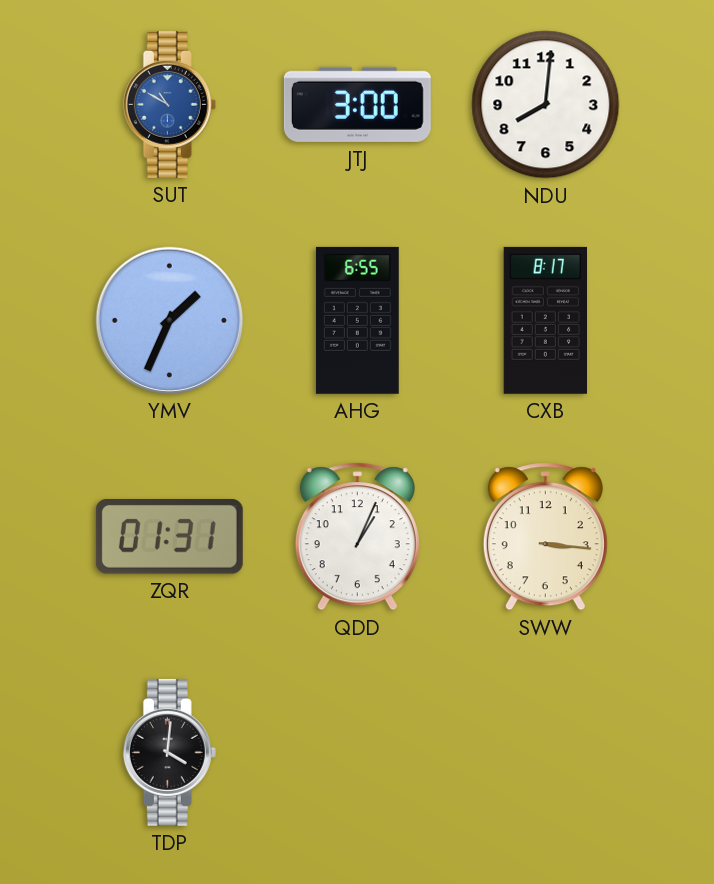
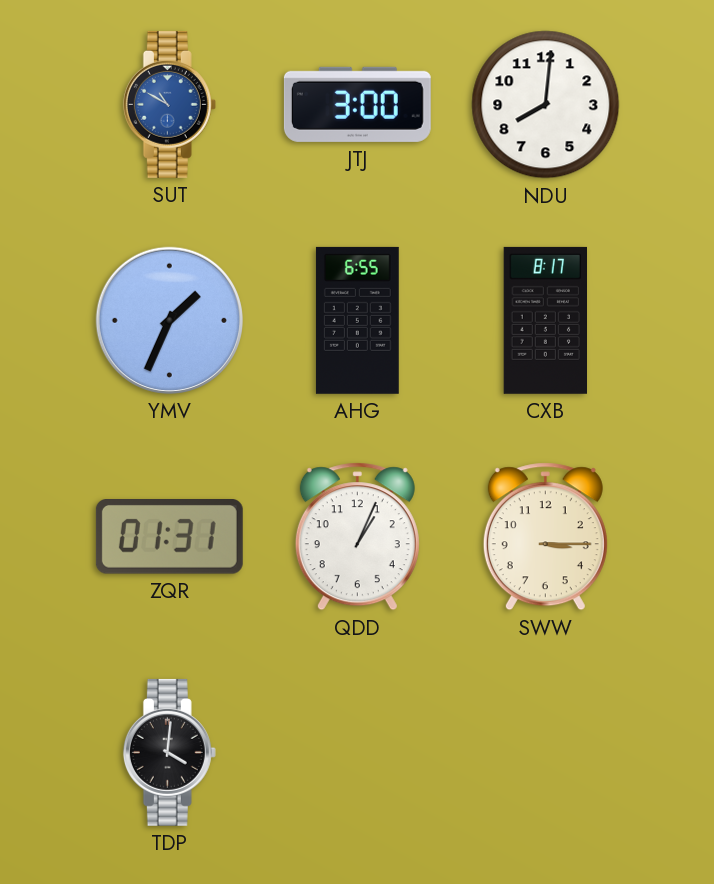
SWW: 3:16 -> 3:15 (545, 537)
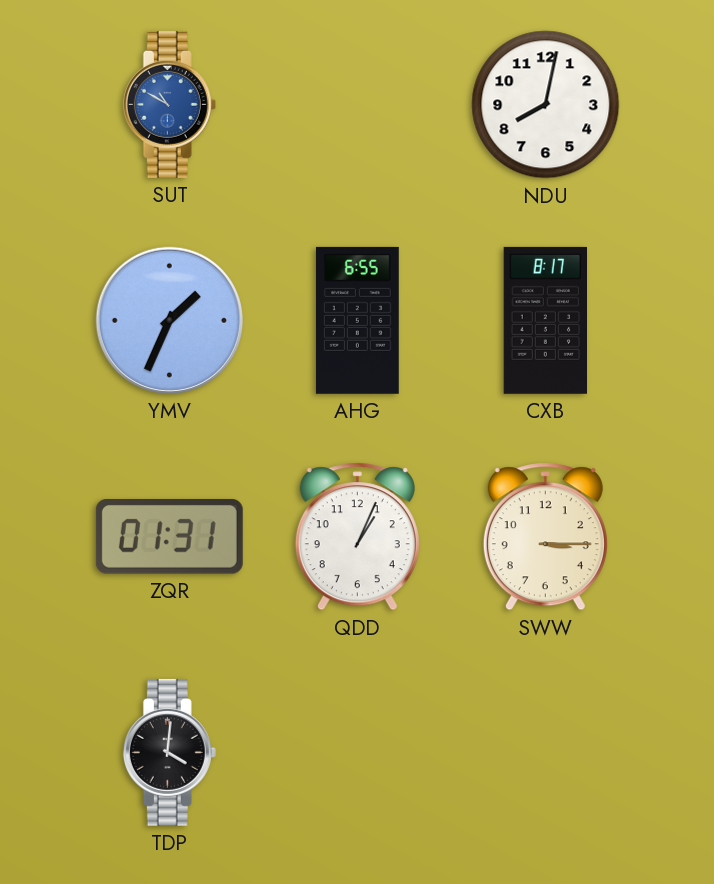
JTJ: 3:00 -> none (357, 104)
NDU: 8:01 -> 8:02 (546, 105)
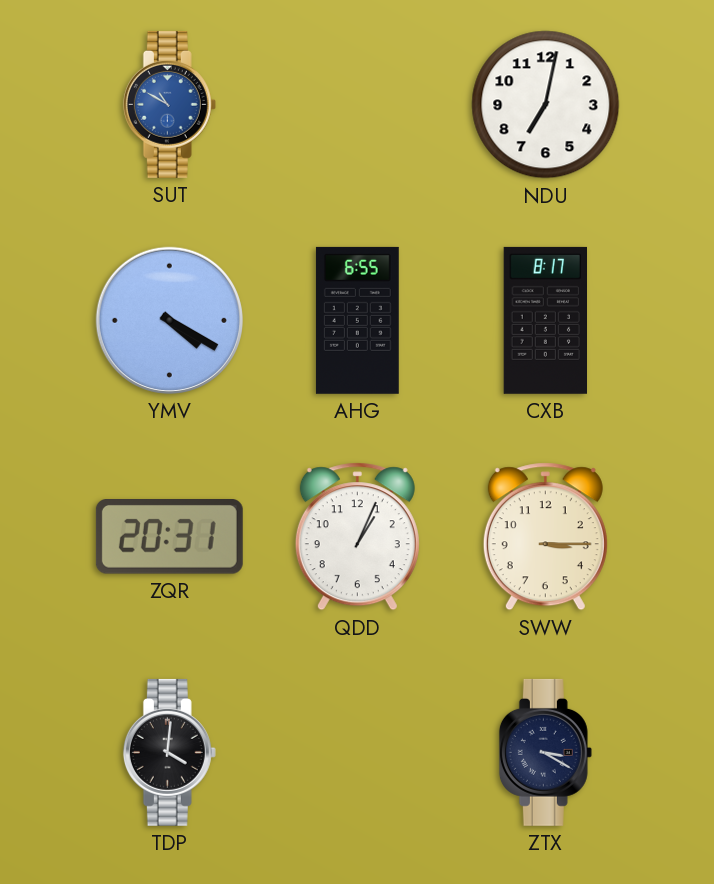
NDU: 8:02 -> 7:02 (546, 105)
YMV: 1:34 -> 4:20 (169, 320)
ZQR: 01:31 -> 20:31 (169, 537)
ZTX: none -> 3:20 (545, 752)
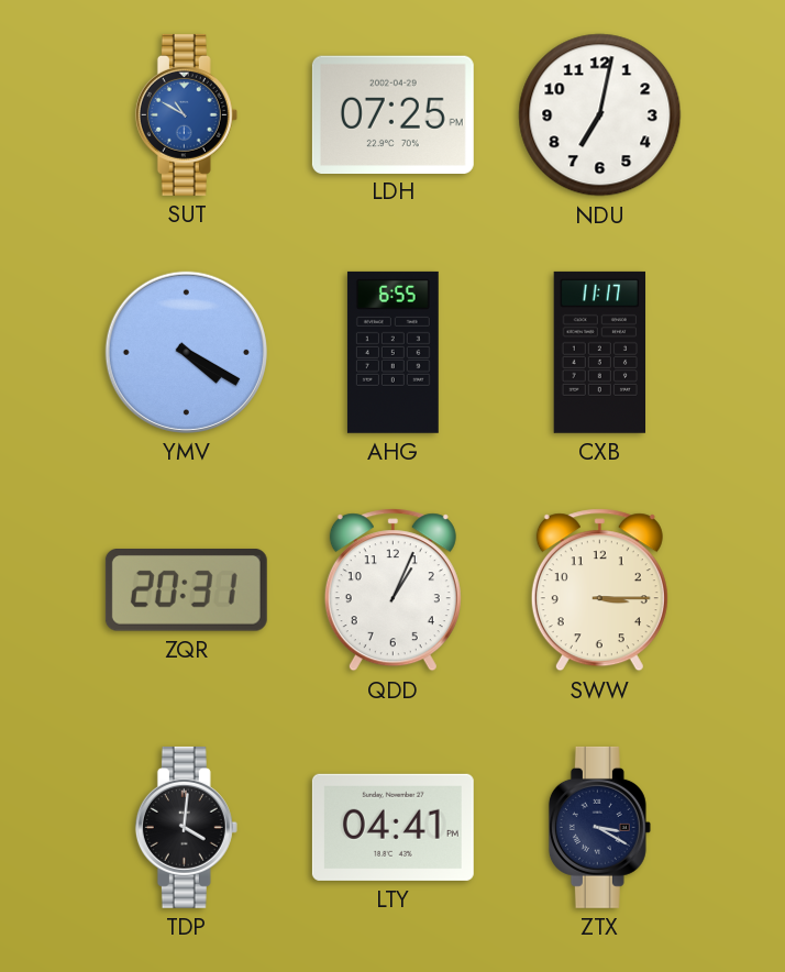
LDH: none -> 07:25 (393, 114)
CXB: 8:17 -> 11:17 (599, 352)
LTY: none -> 04:41 (393, 827)
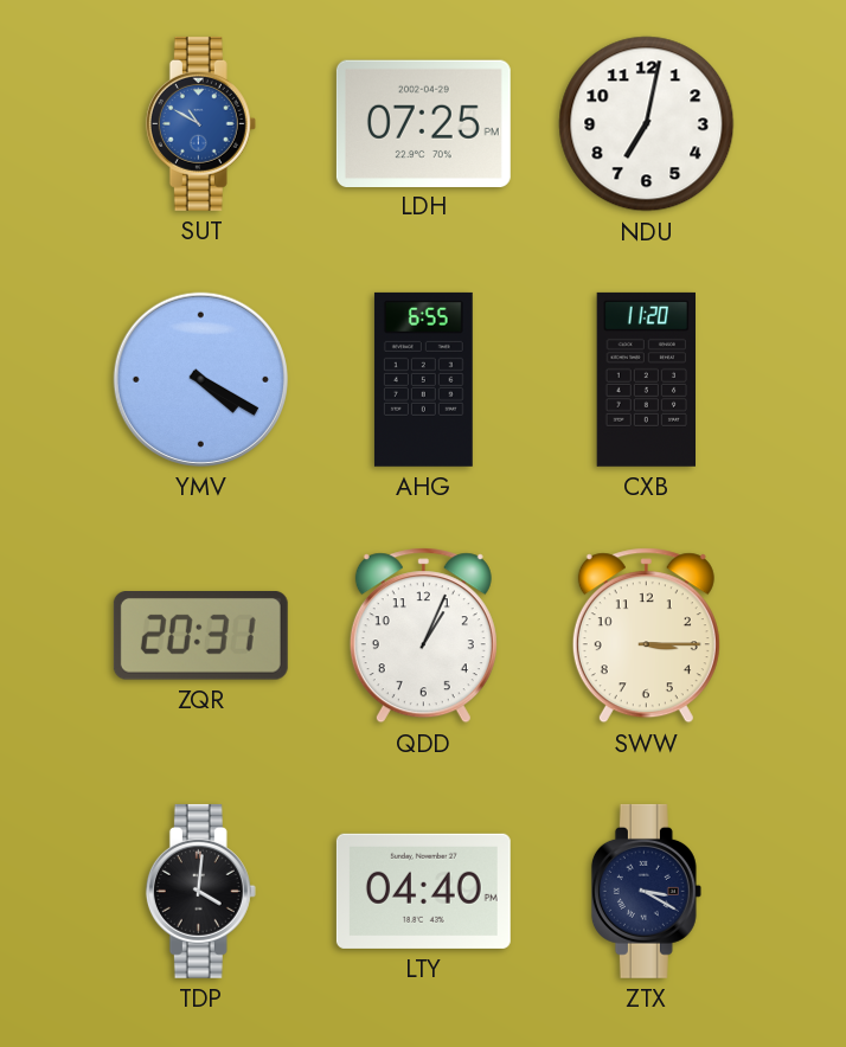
CXB: 11:17 -> 11:20 (646, 379)
LTY: 04:41 -> 04:40 (423, 891)
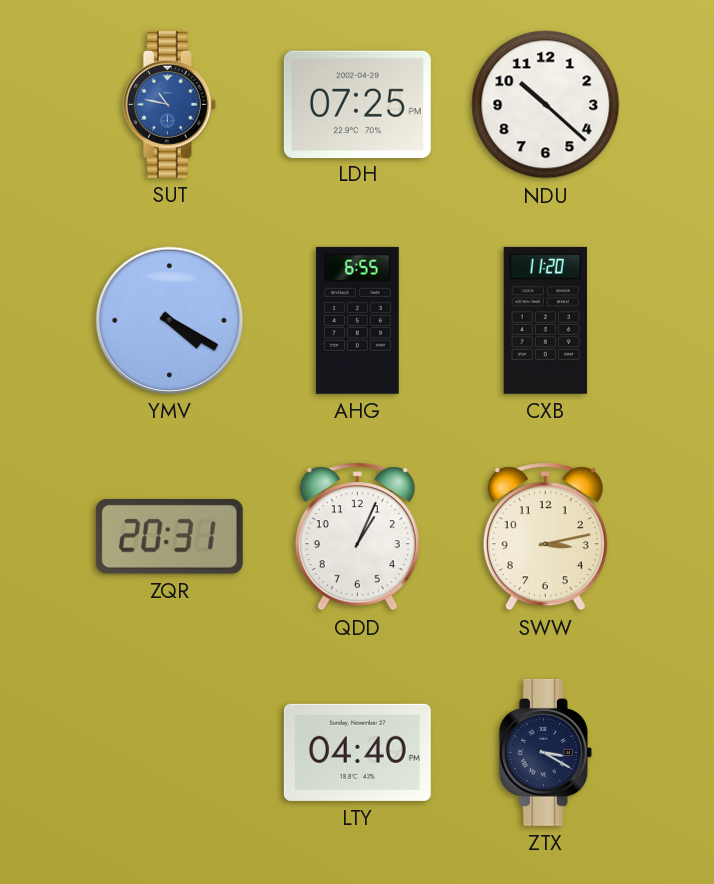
SUT: 10:50 -> 10:47 (169, 104)
NDU: 7:02 -> 10:22 (546, 105)
SWW: 3:15 -> 3:13 (545, 537)
TDP: 4:01 -> none (200, 891)
